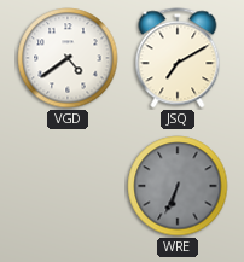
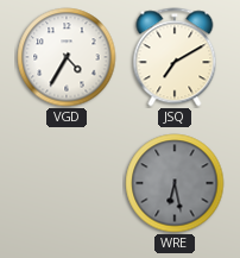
VGD: 4:39 -> 4:35 (67, 57)
WRE: 6:34 -> 6:28 (175, 183)
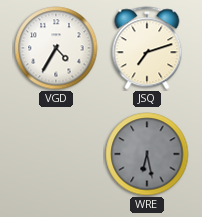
JSQ: 7:10 -> 7:12 (147, 48)
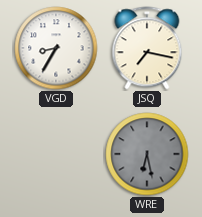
VGD: 4:35 -> 8:35 (56, 48)
JSQ: 7:12 -> 7:17 (147, 48)
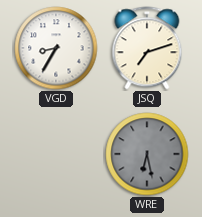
JSQ: 7:17 -> 7:12 (147, 48)
